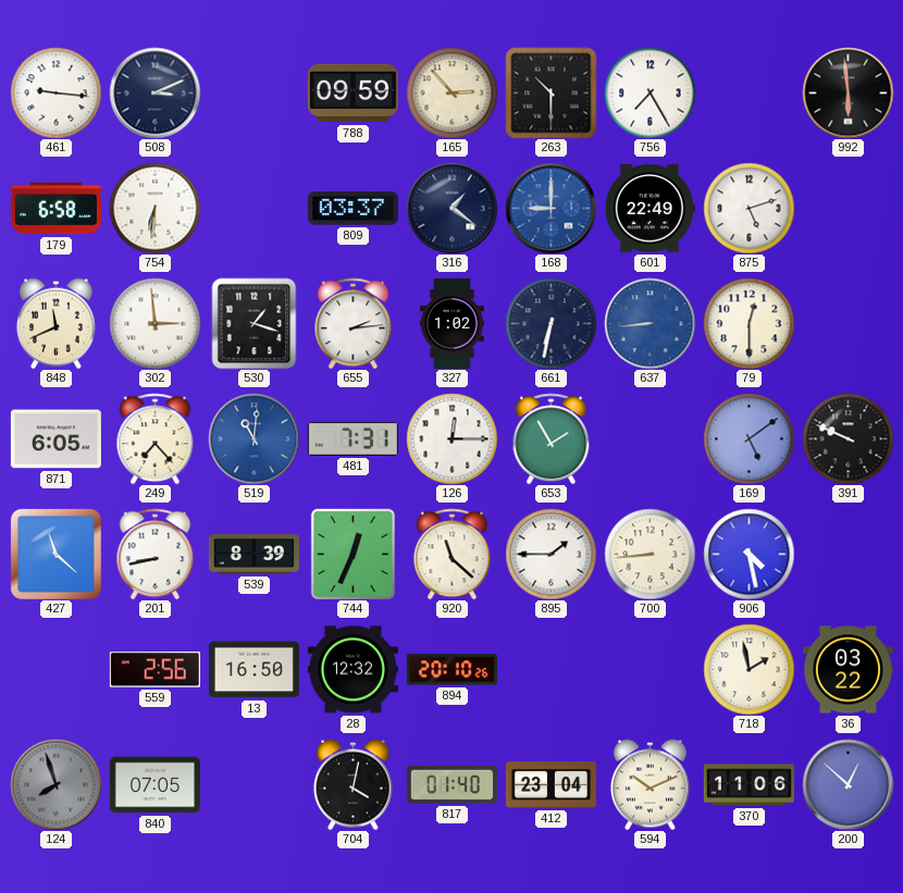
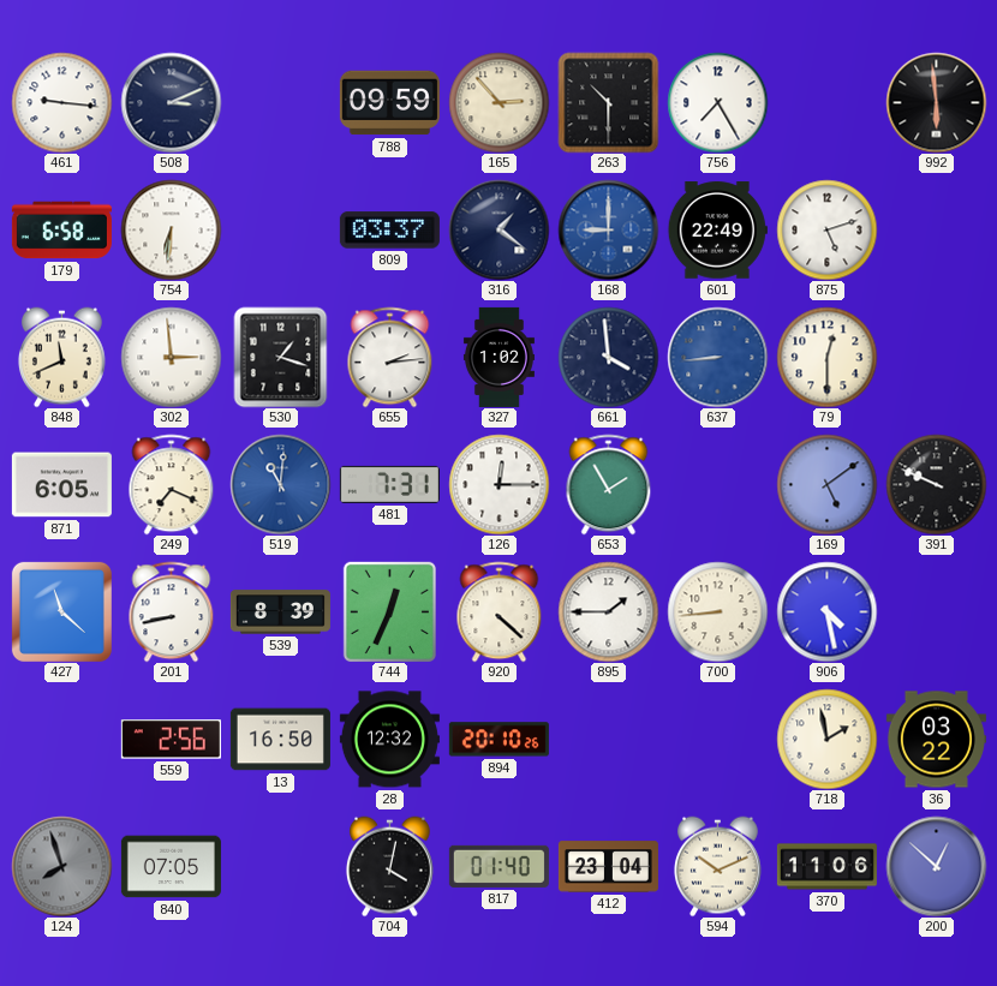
661: 6:32 -> 3:59 (608, 357)
249: 7:23 -> 7:19 (172, 484)
920: 11:22 -> 4:22 (500, 611)
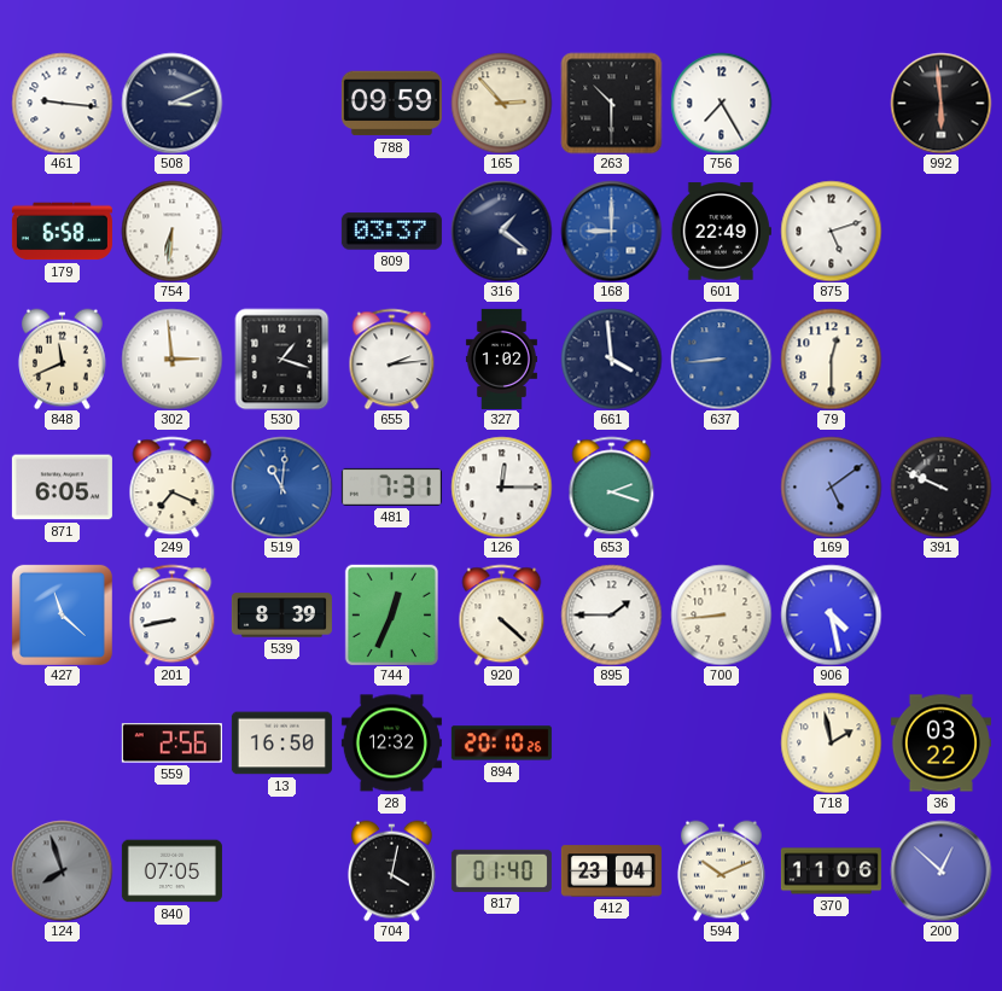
653: 1:55 -> 2:18 (612, 486)
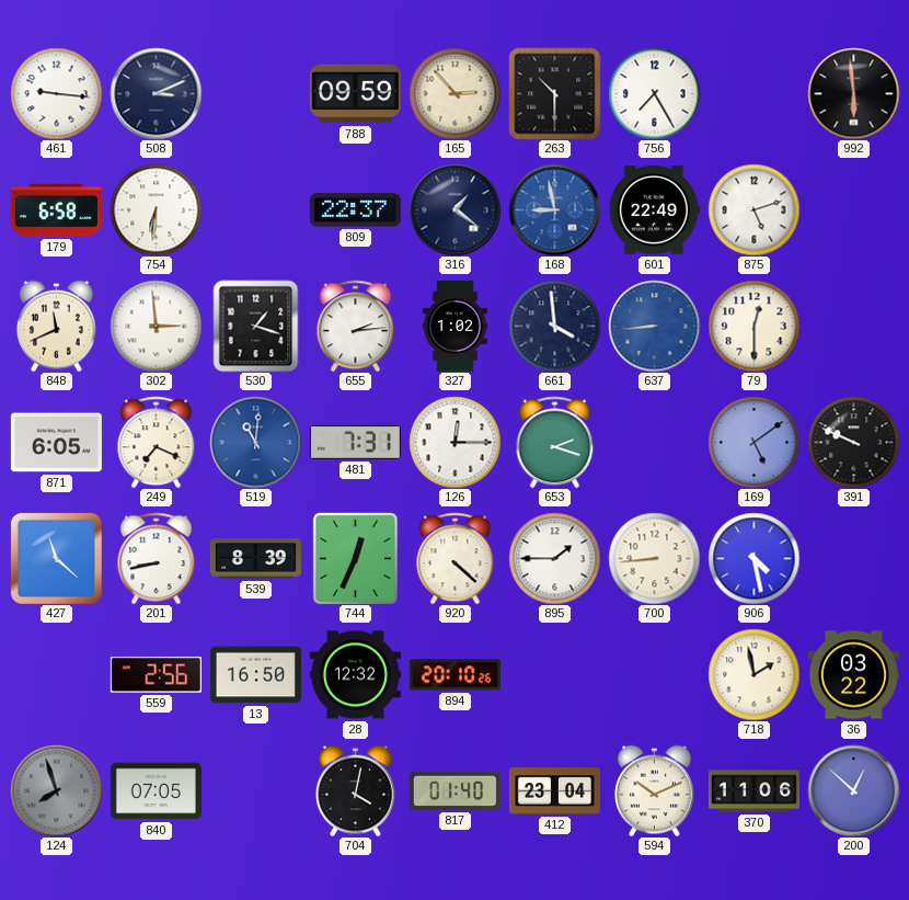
809: 03:37 -> 22:37 (355, 210)
168: 9:00 -> 8:58 (554, 209)
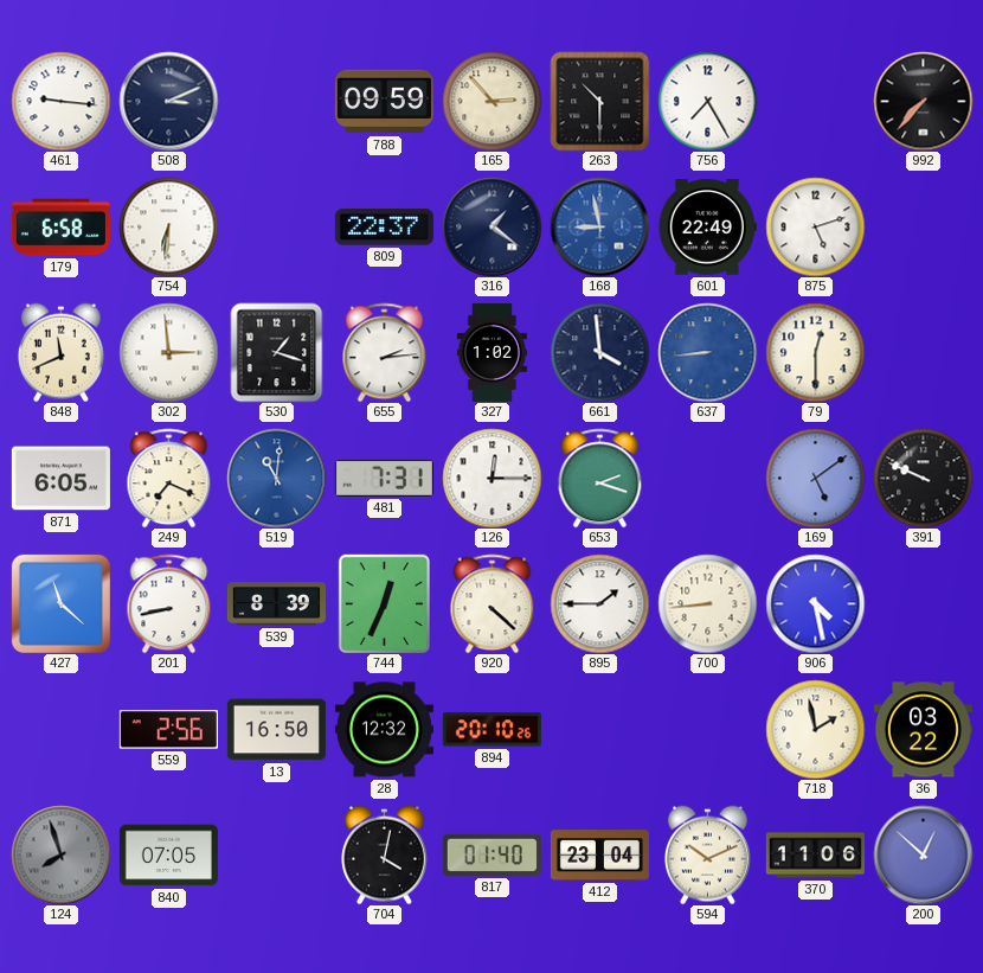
992: 5:59 -> 7:37 (923, 101)
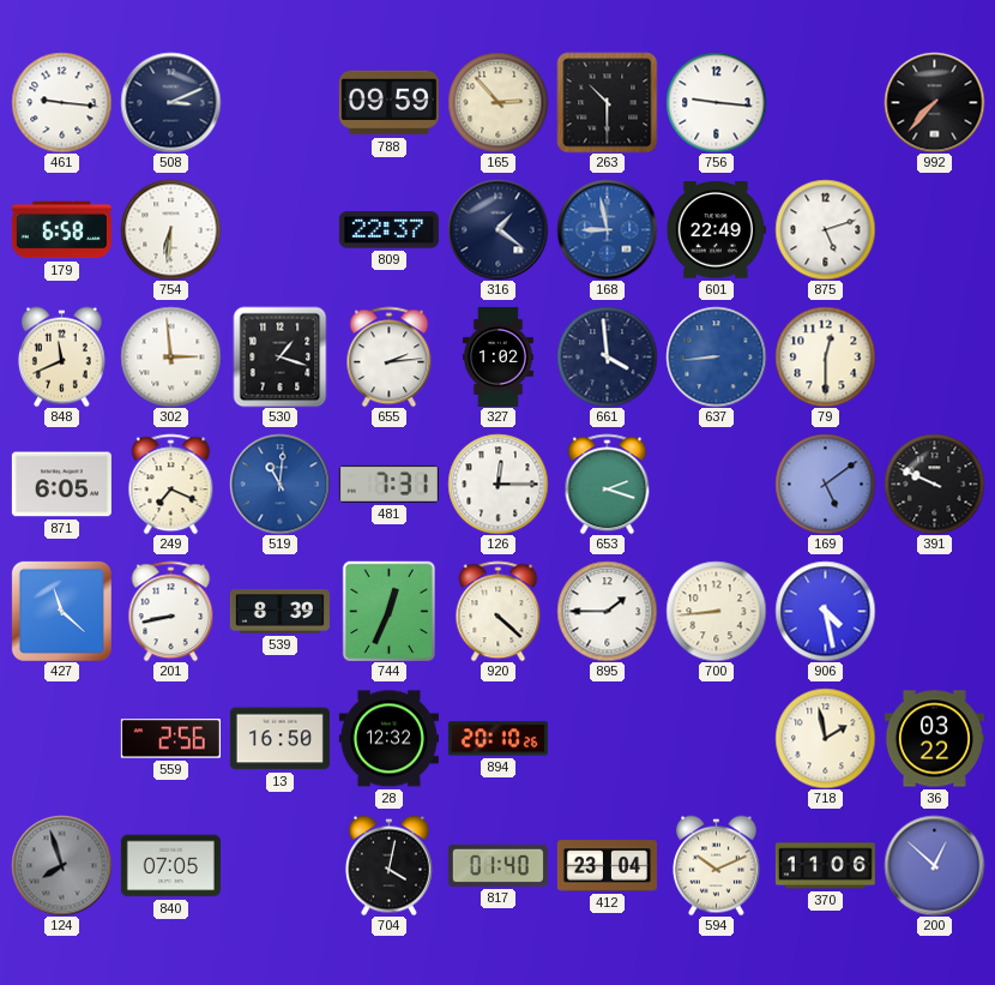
756: 7:25 -> 9:16 (716, 102)
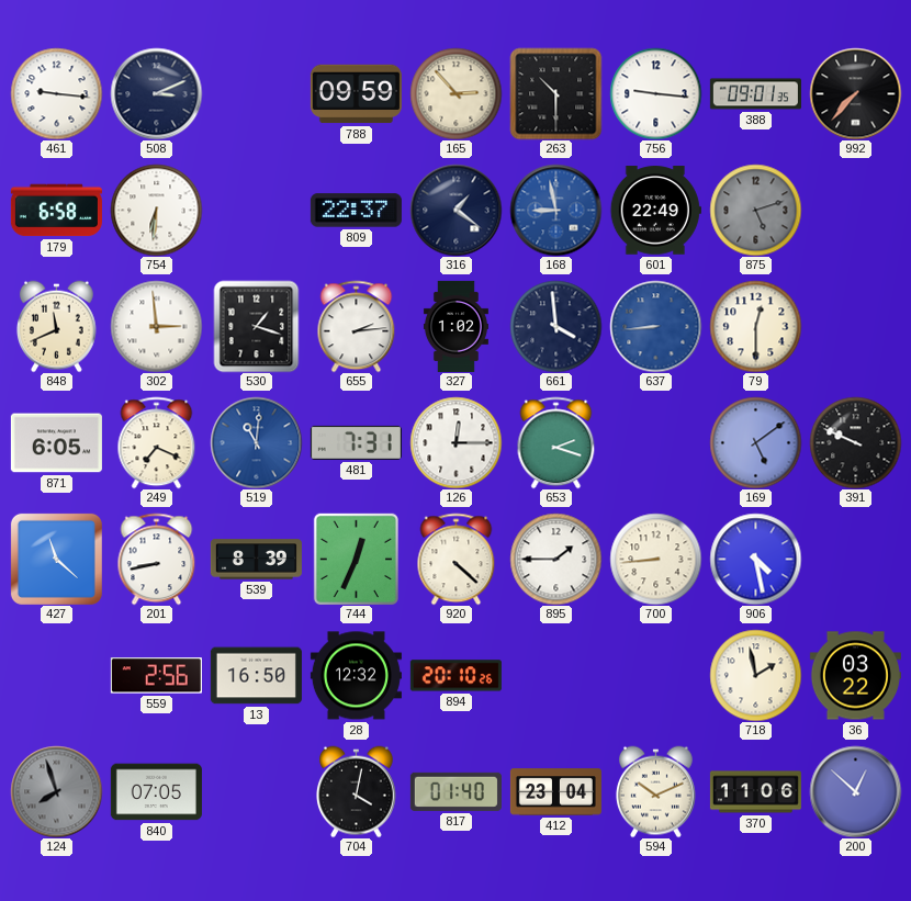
388: none -> 09:01 (755, 94)
875 dial: white -> grey (755, 210)
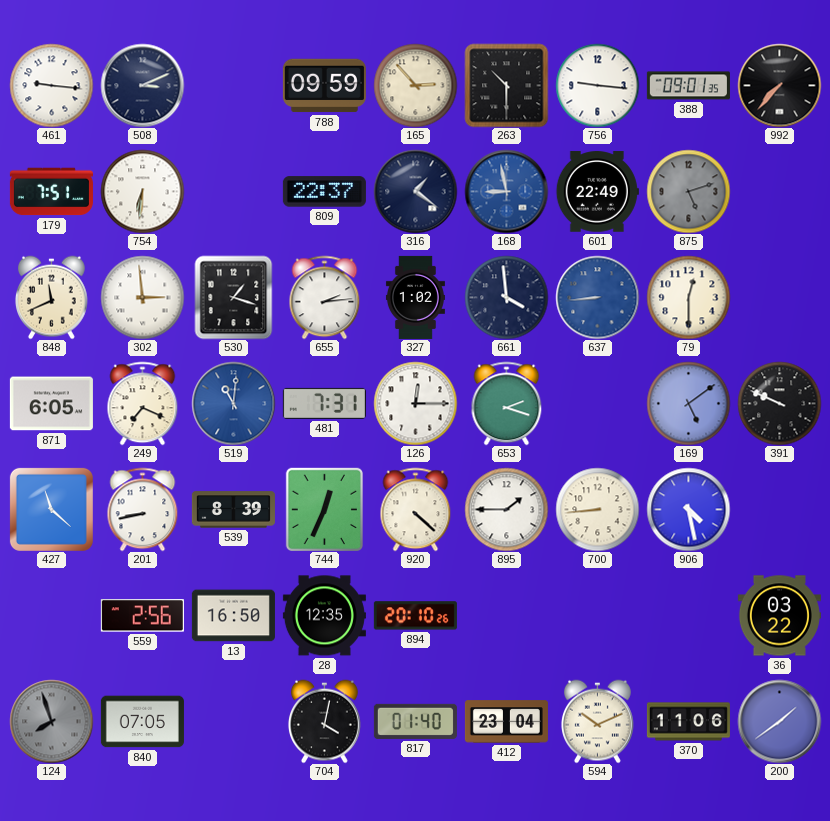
179: 6:58 -> 7:51 (51, 192)
28: 12:32 -> 12:35 (324, 616)
718: 1:58 -> none (755, 675)
200: 12:52 -> 1:39 (779, 721)
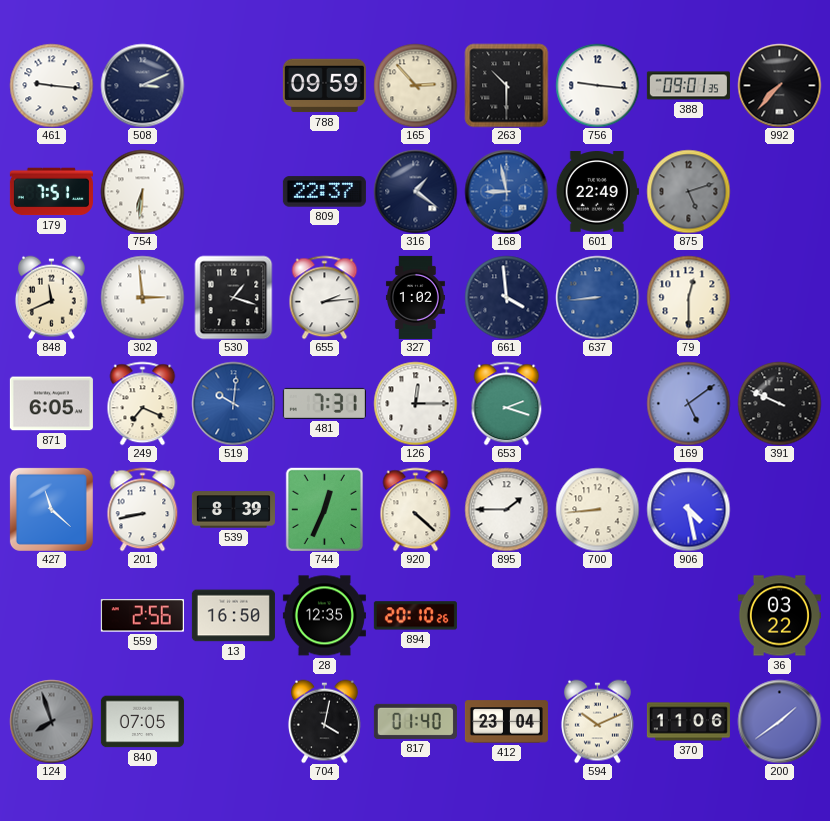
519: 11:01 -> 10:01 (233, 403)
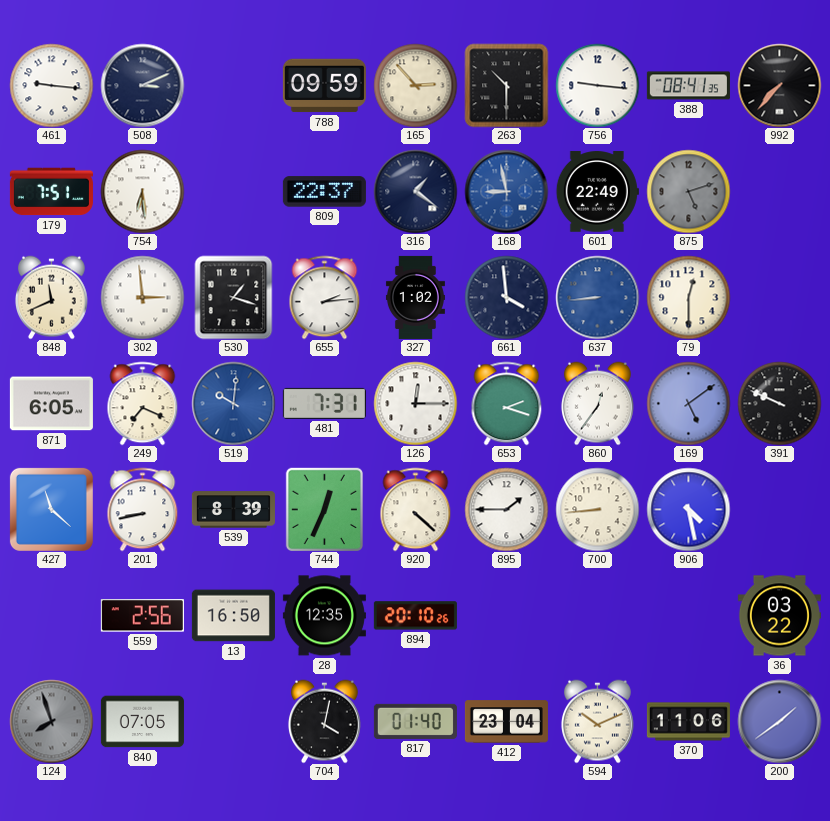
388: 09:01 -> 08:41 (688, 86)
754: 6:31 -> 6:29 (142, 191)
860: none -> 12:36 (597, 403)
